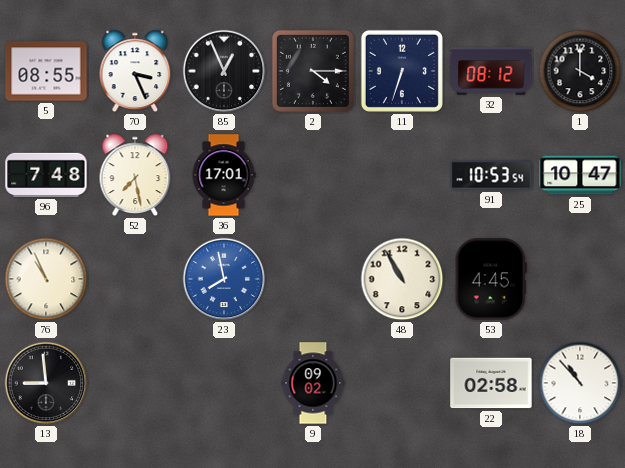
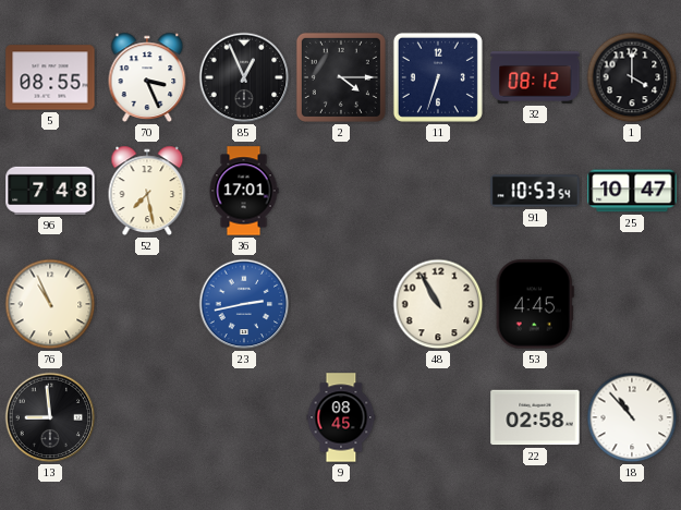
23: 7:58 -> 2:43 (244, 304)
9: 09:02 -> 08:45 (341, 417)
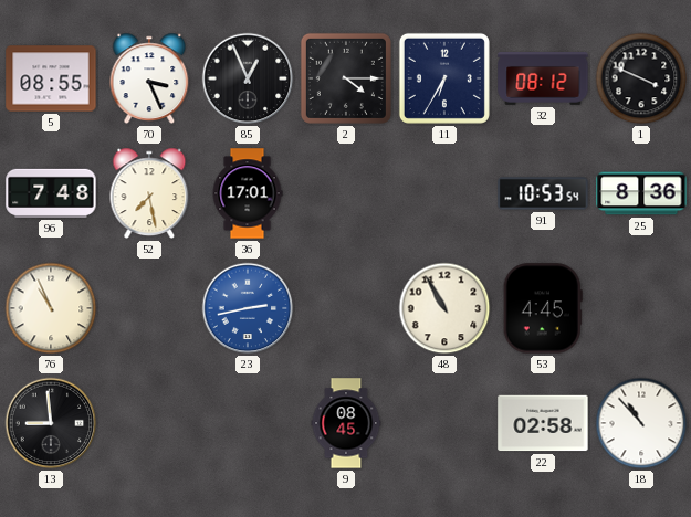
11: 6:33 -> 6:35 (444, 78)
1: 4:00 -> 3:49 (641, 78)
25: 10:47 -> 8:36 (641, 193)
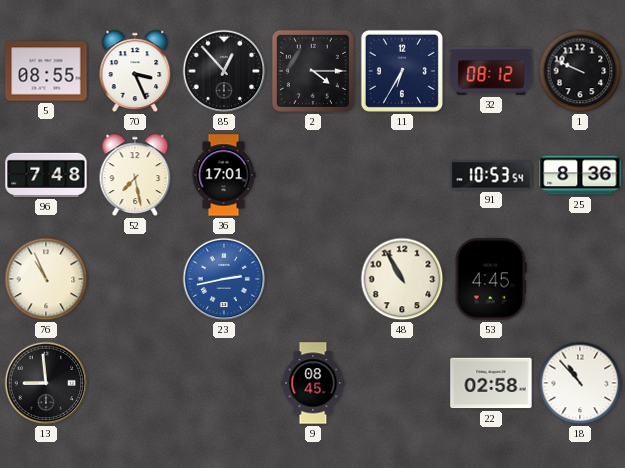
85: 12:56 -> 12:53 (224, 71)
1: 3:49 -> 9:49 (580, 71)
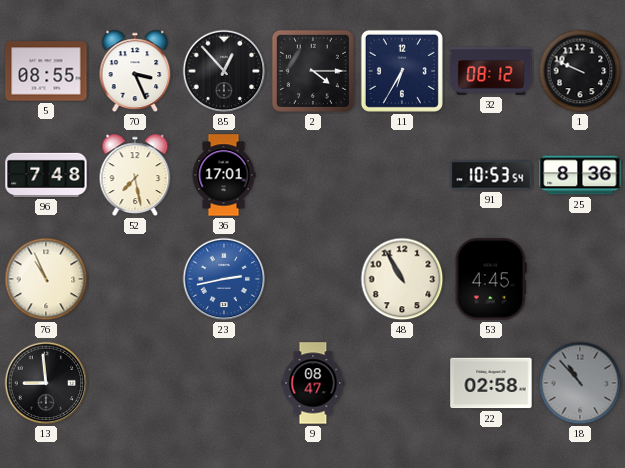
9: 08:45 -> 08:47 (313, 383)
18 dial: white -> grey (580, 383)
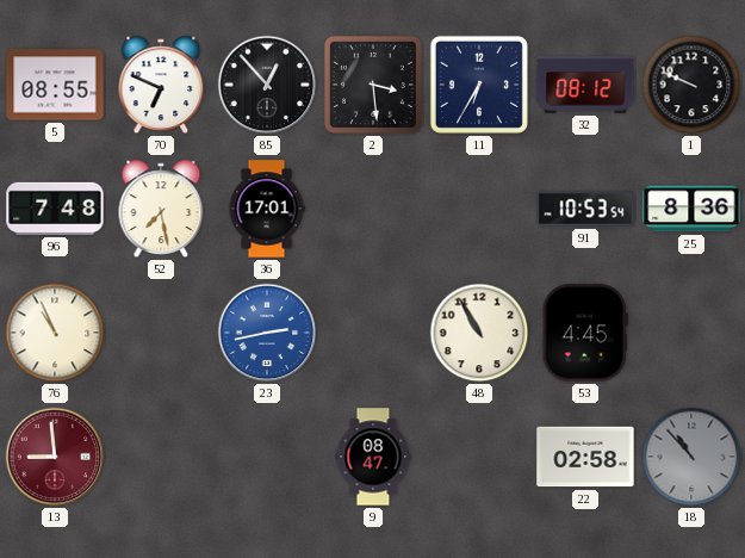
70: 3:26 -> 6:49 (161, 85)
2: 4:15 -> 3:29 (373, 85)
13 dial: black -> burgundy (55, 457)
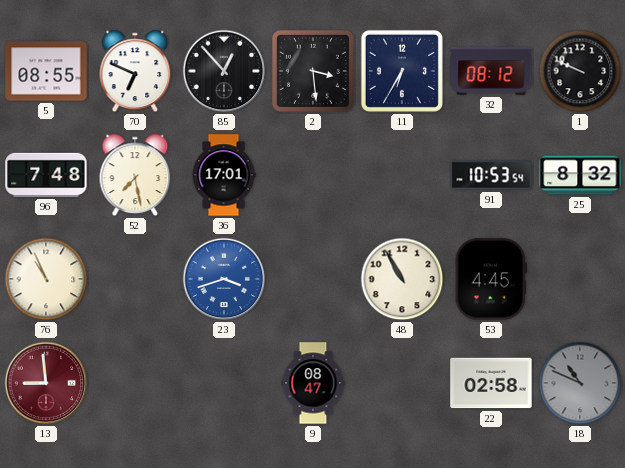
25: 8:36 -> 8:32 (580, 175)
23: 2:43 -> 3:42 (224, 279)
18: 10:53 -> 10:49 (580, 383)
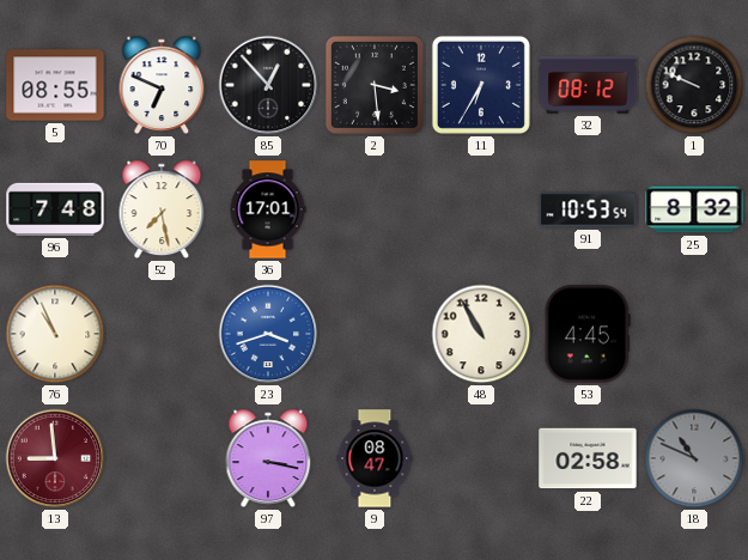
97: none -> 3:17 (268, 458)
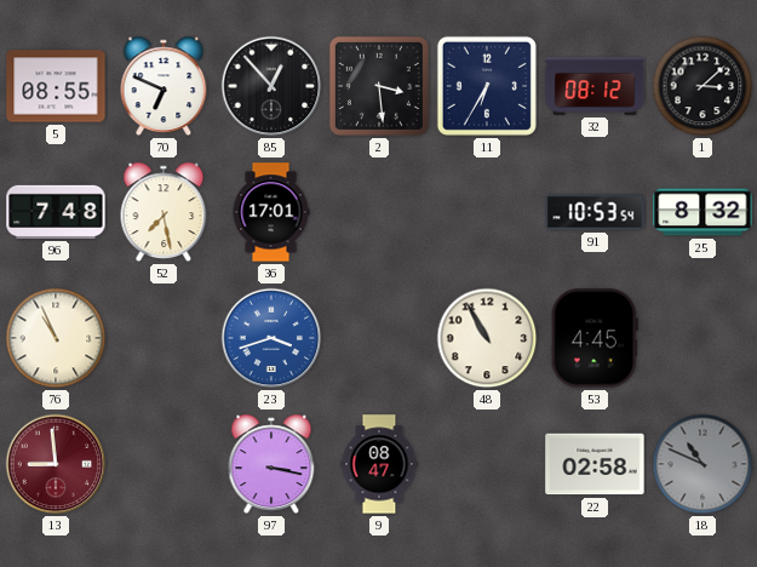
1: 9:49 -> 3:08 (702, 86)
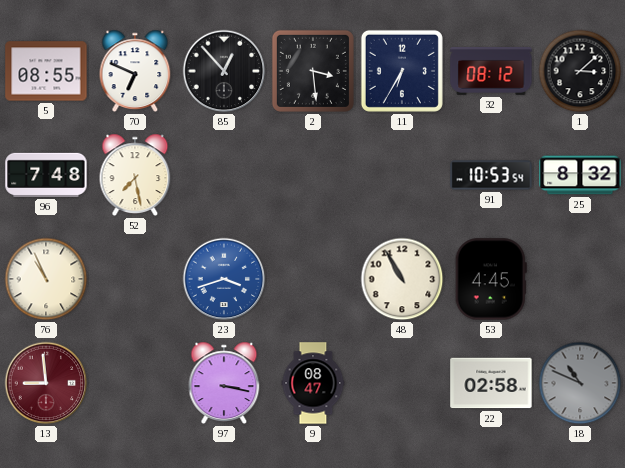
36: 17:01 -> none (271, 212)
